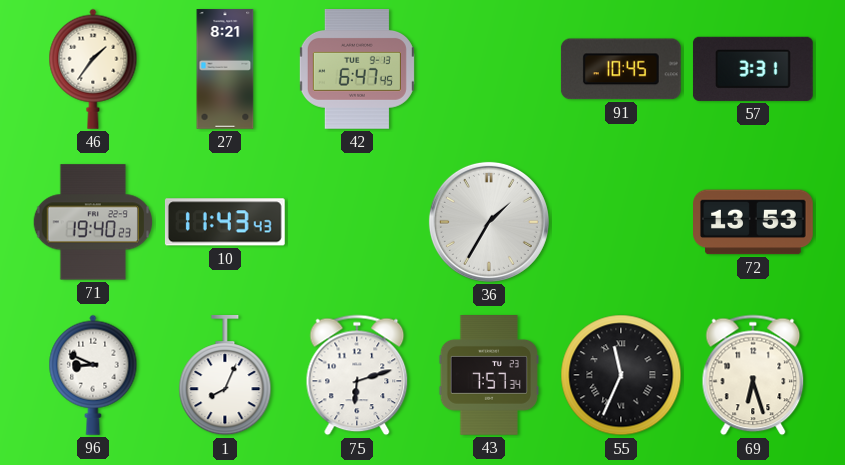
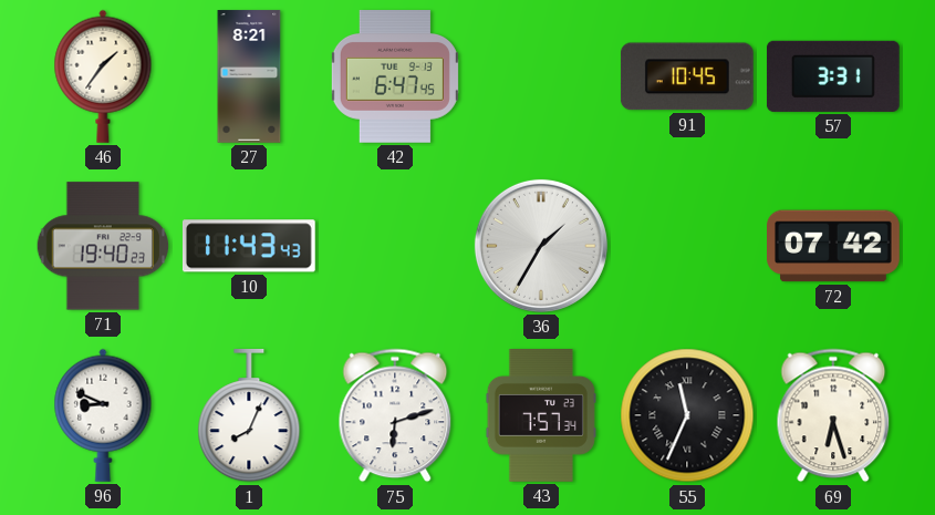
72: 13:53 -> 07:42 (834, 246)
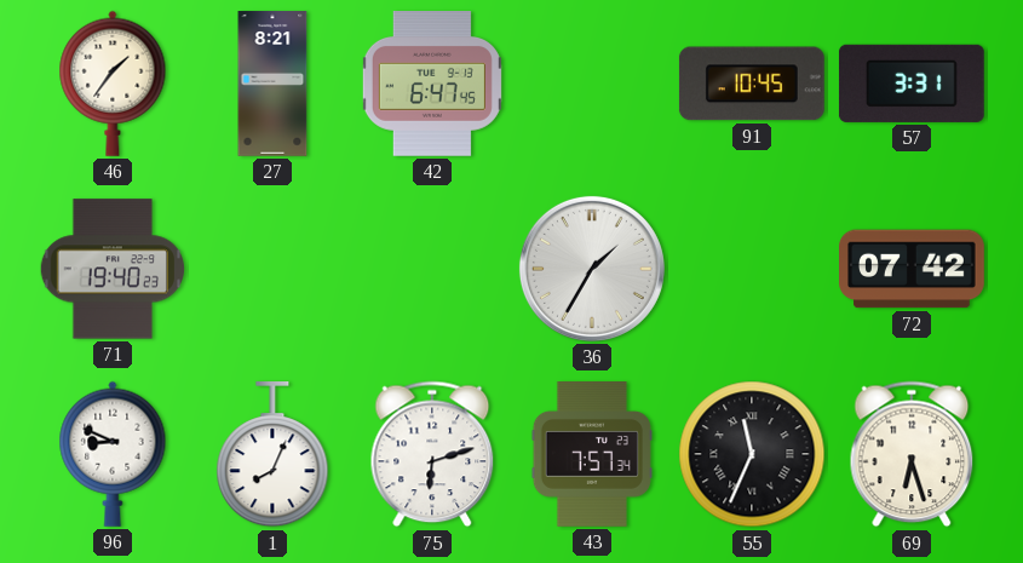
10: 11:43 -> none (249, 246)
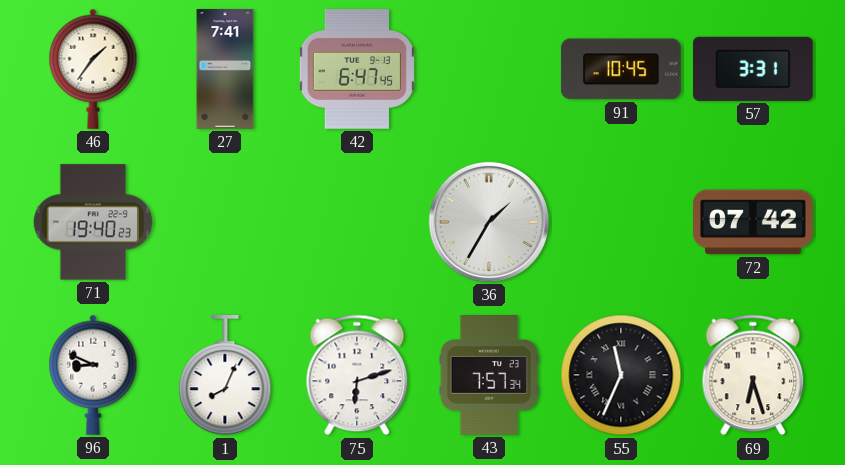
27: 8:21 -> 7:41 (225, 69)
